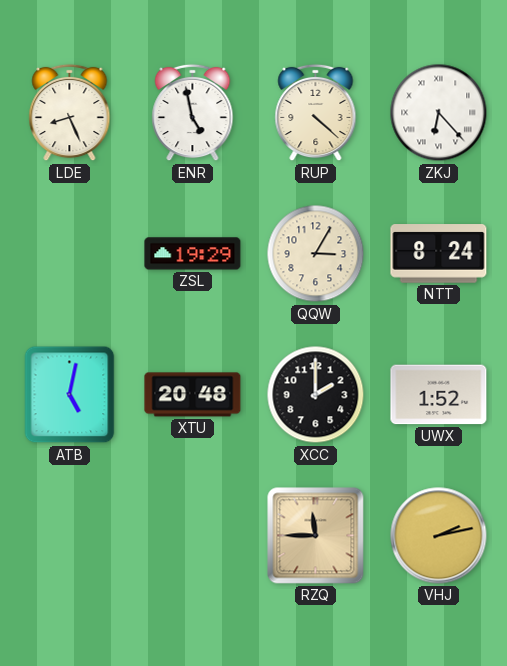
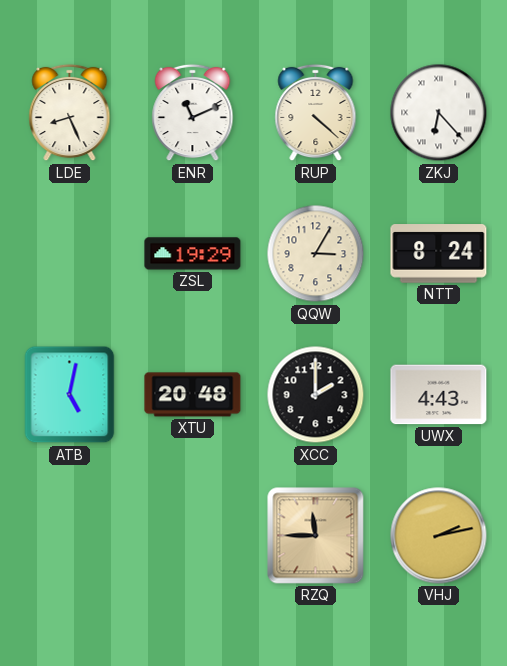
ENR: 4:58 -> 11:11 (193, 113)
UWX: 1:52 -> 4:43 (439, 395)
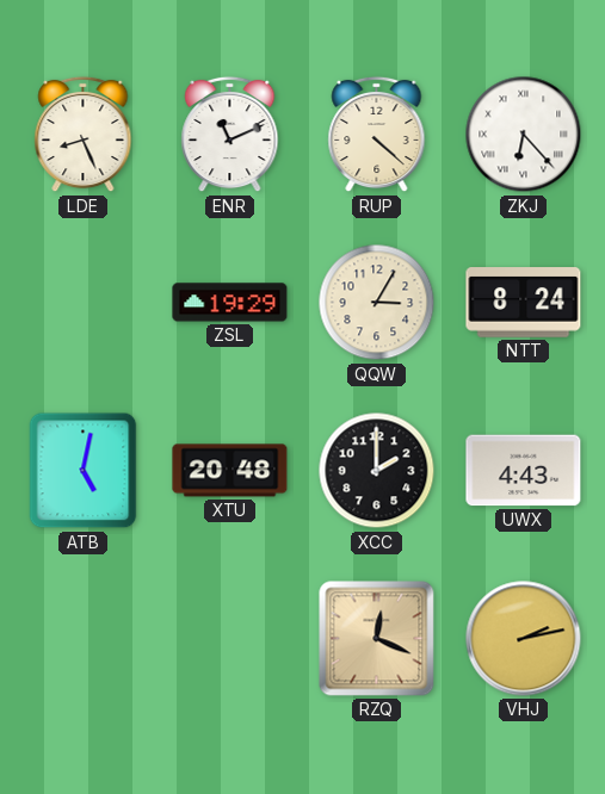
RZQ: 11:45 -> 12:19 (377, 639)
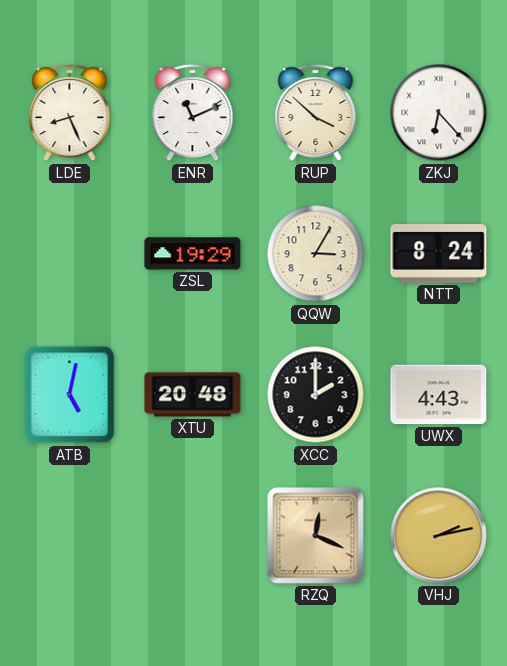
RUP: 4:22 -> 3:52 (316, 113)
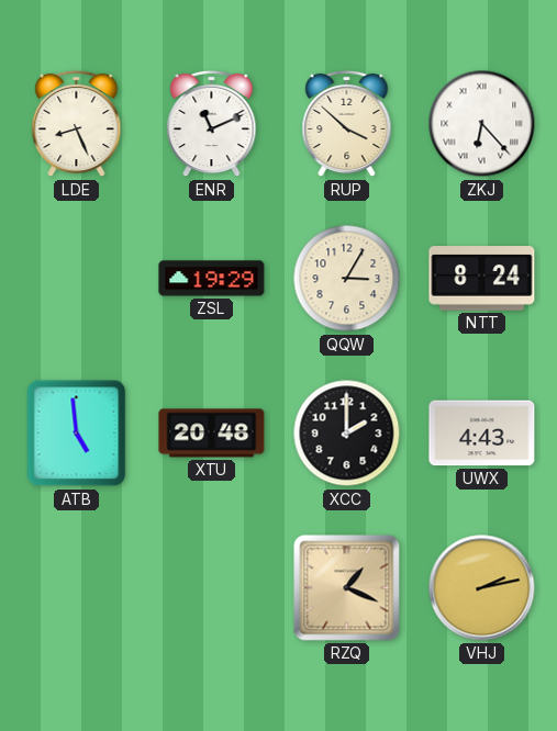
ATB: 5:02 -> 4:59 (77, 434)
RZQ: 12:19 -> 1:19 (347, 588)
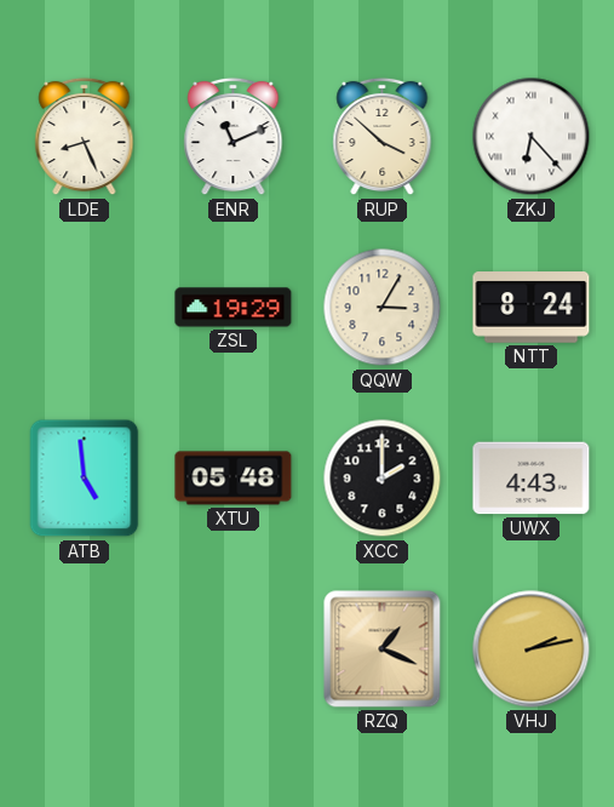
XTU: 20:48 -> 05:48 (234, 479)
